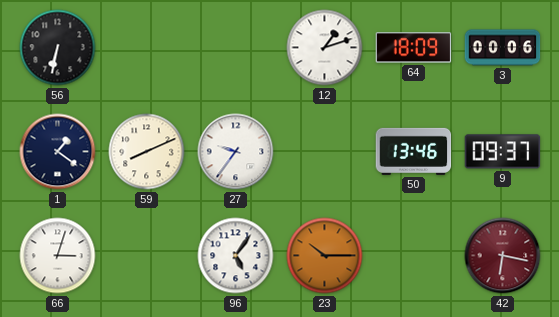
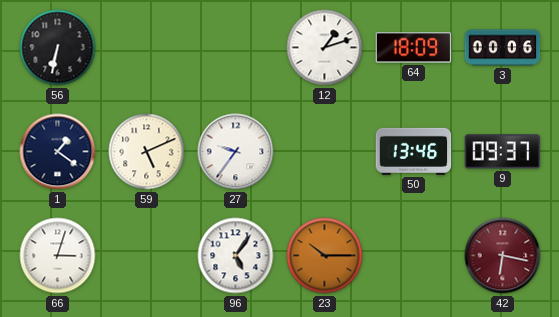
59: 8:11 -> 5:11 (147, 152)
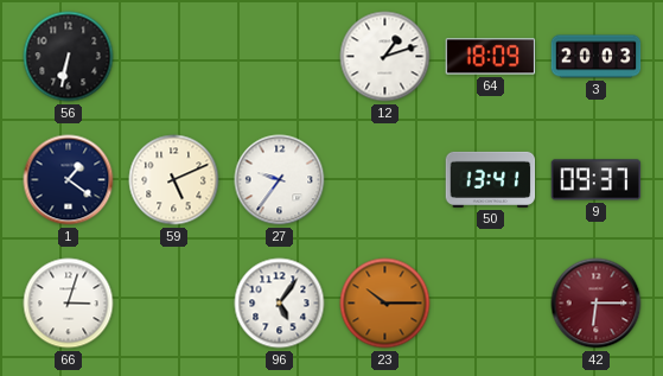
3: 00:06 -> 20:03 (597, 57)
50: 13:46 -> 13:41 (491, 179)
42: 6:17 -> 6:15 (597, 304)
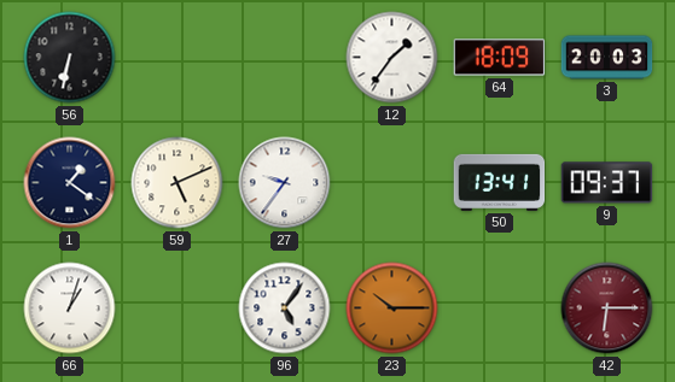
12: 1:12 -> 1:36 (392, 58)
66: 3:03 -> 1:03 (70, 308)
